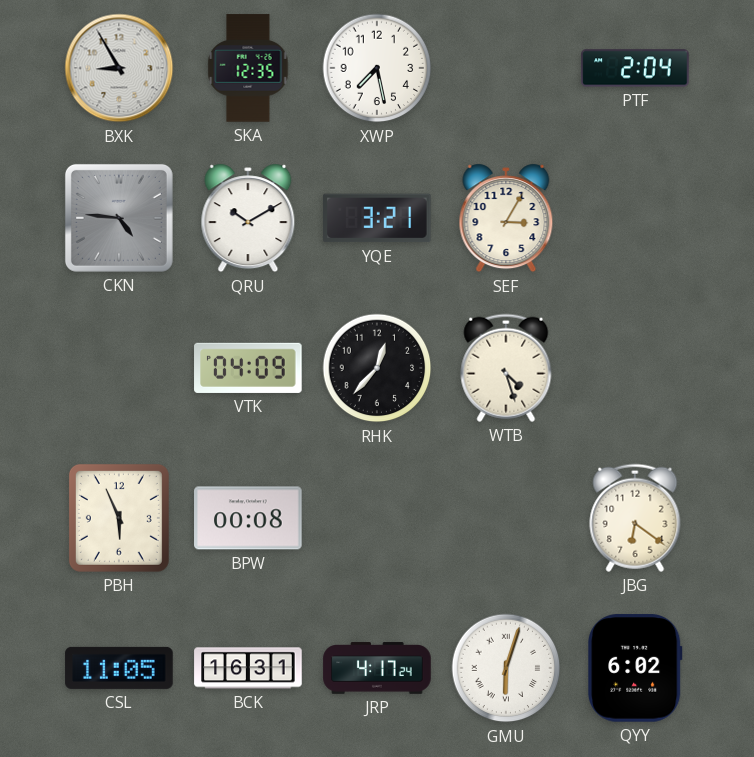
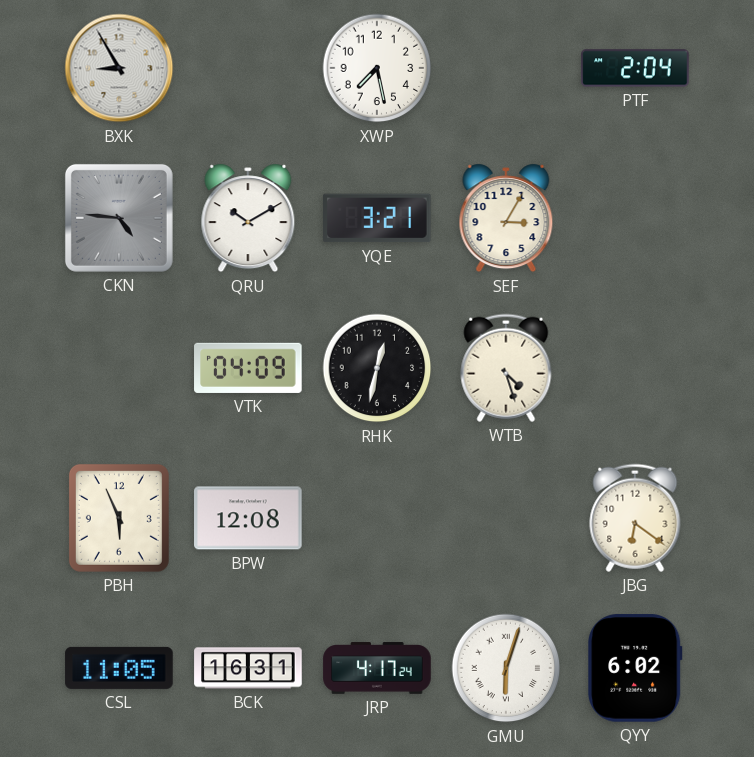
SKA: 12:35 -> none (248, 68)
RHK: 12:37 -> 12:32 (377, 368)
BPW: 00:08 -> 12:08 (248, 518)
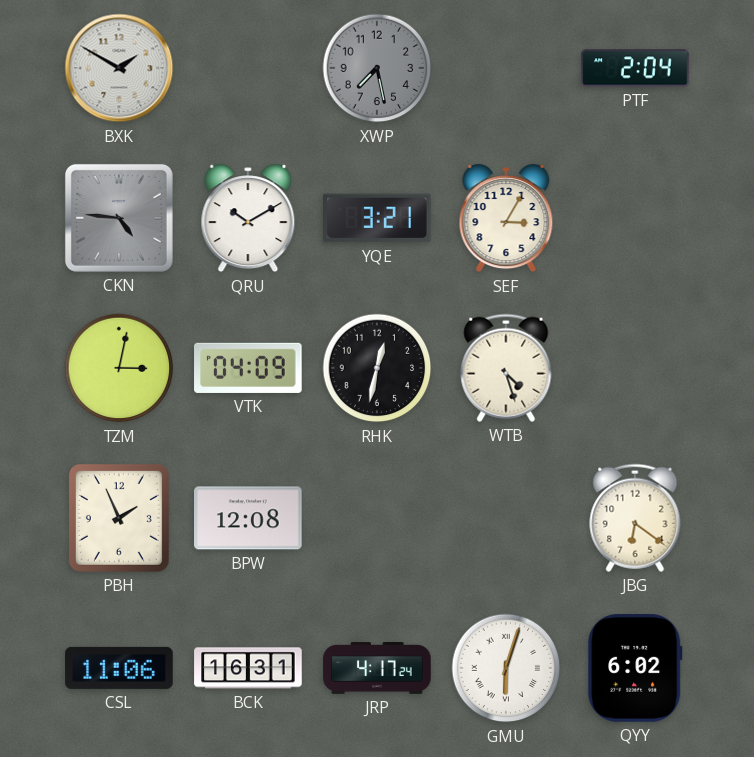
BXK: 8:55 -> 1:50 (119, 68)
XWP dial: white -> grey (377, 68)
TZM: none -> 3:02 (119, 368)
PBH: 5:56 -> 1:56 (119, 518)
CSL: 11:05 -> 11:06 (119, 668)
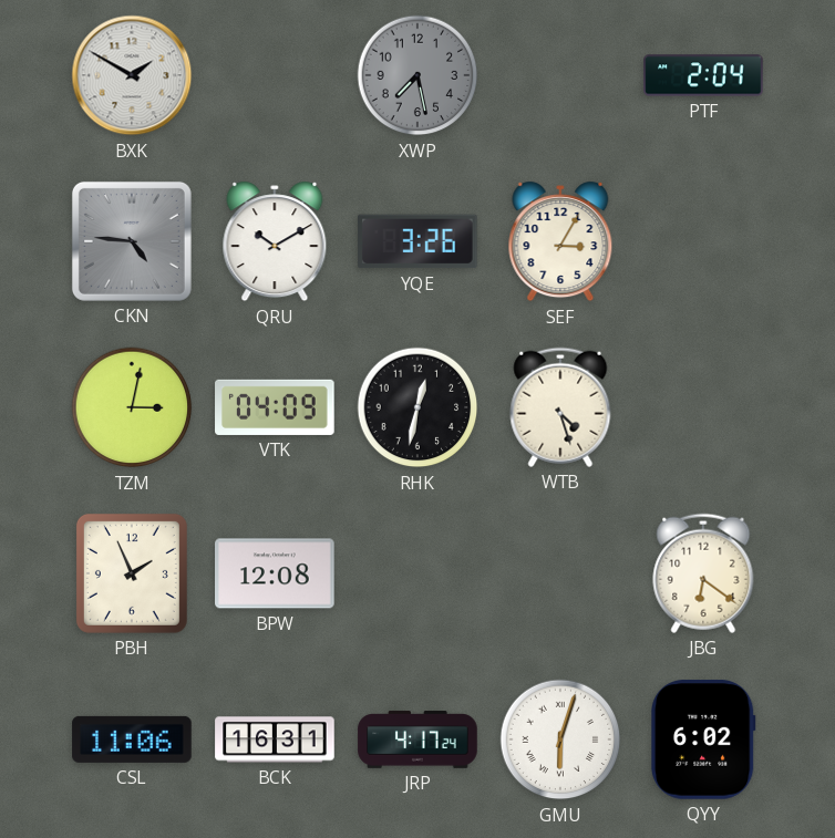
YQE: 3:21 -> 3:26 (419, 241)
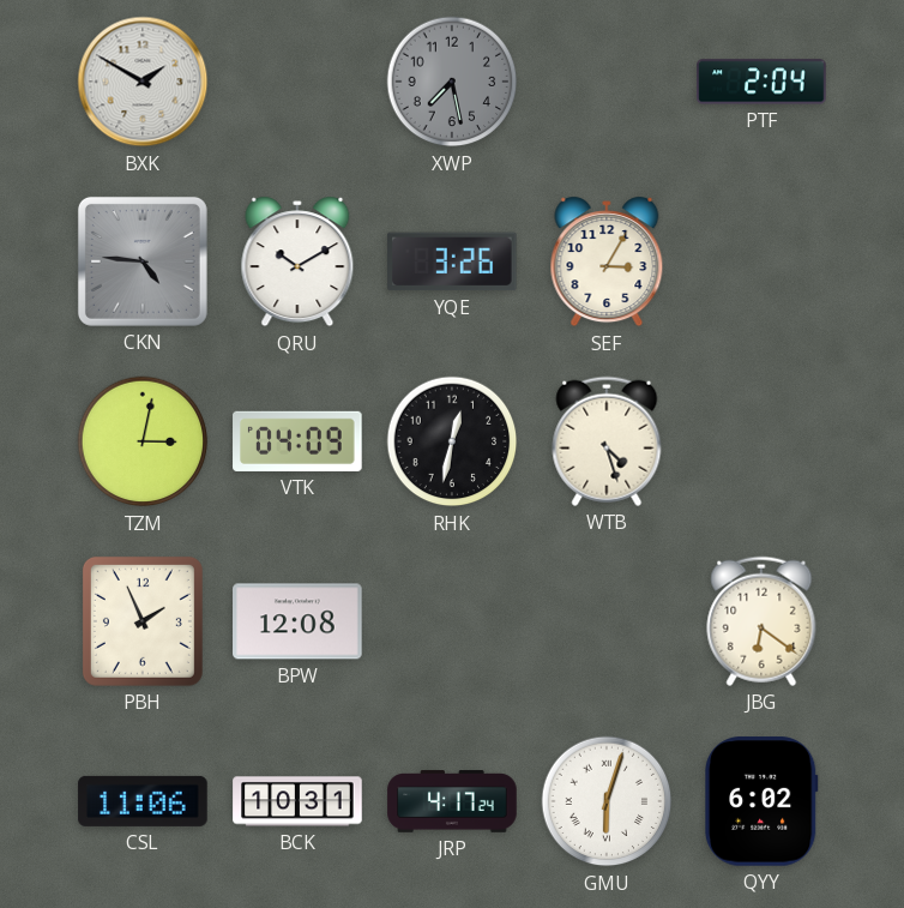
BCK: 16:31 -> 10:31 (297, 801)
